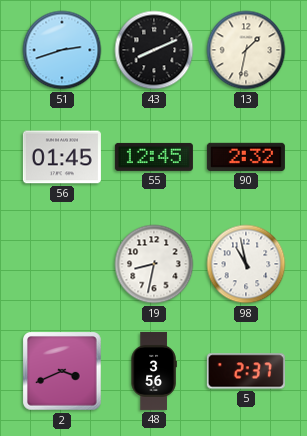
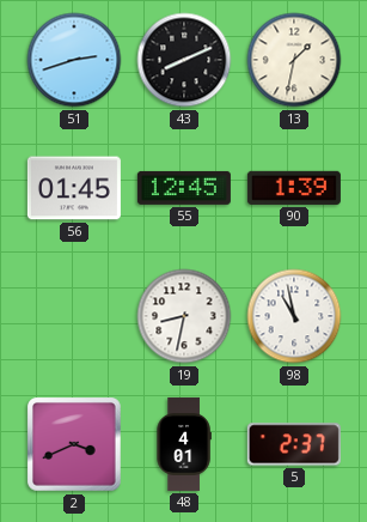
90: 2:32 -> 1:39 (294, 188)
48: 3:56 -> 4:01 (184, 444)
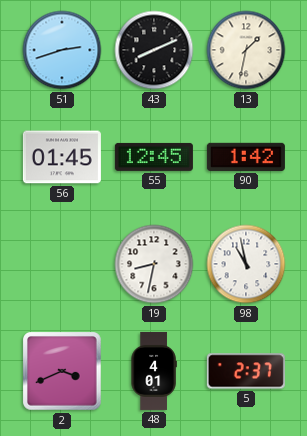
90: 1:39 -> 1:42 (246, 157)
